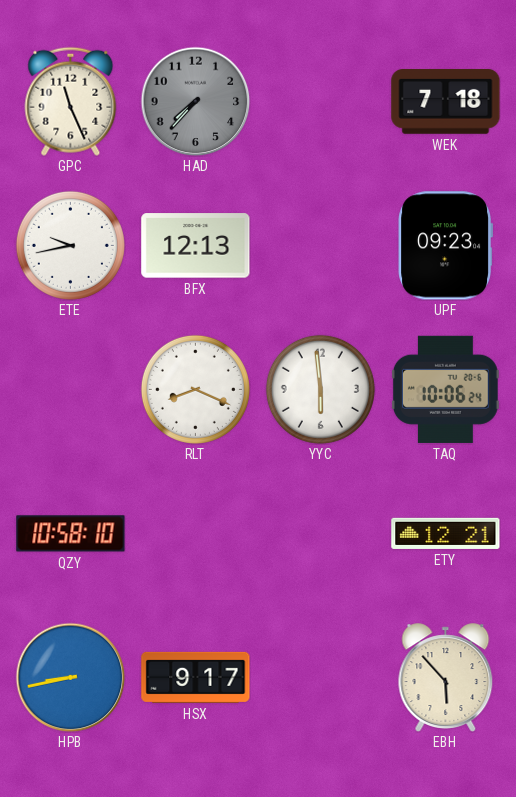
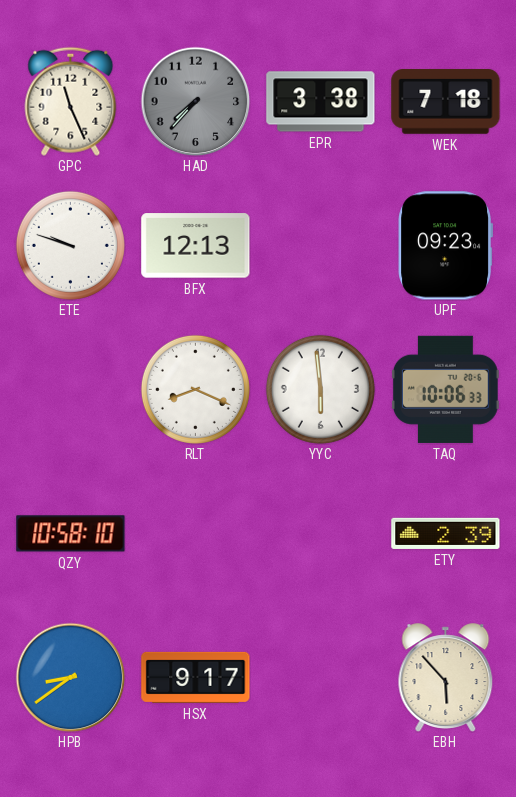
EPR: none -> 3:38 (321, 102)
ETE: 9:43 -> 9:48 (70, 245)
TAQ: 10:06:24 -> 10:06:33 (445, 389)
ETY: 12:21 -> 2:39 (446, 533)
HPB: 8:43 -> 8:39 (70, 677)
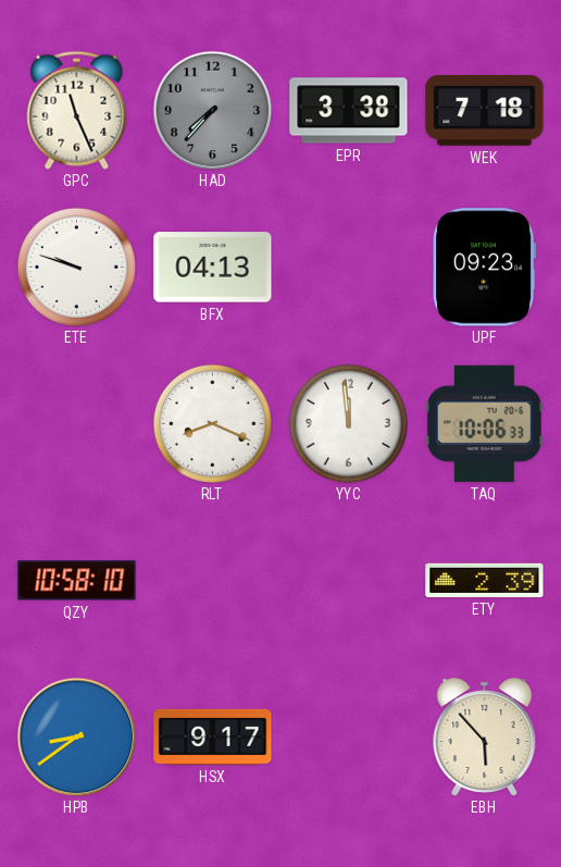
BFX: 12:13 -> 04:13 (213, 268)
YYC: 5:59 -> 11:59 (348, 423)
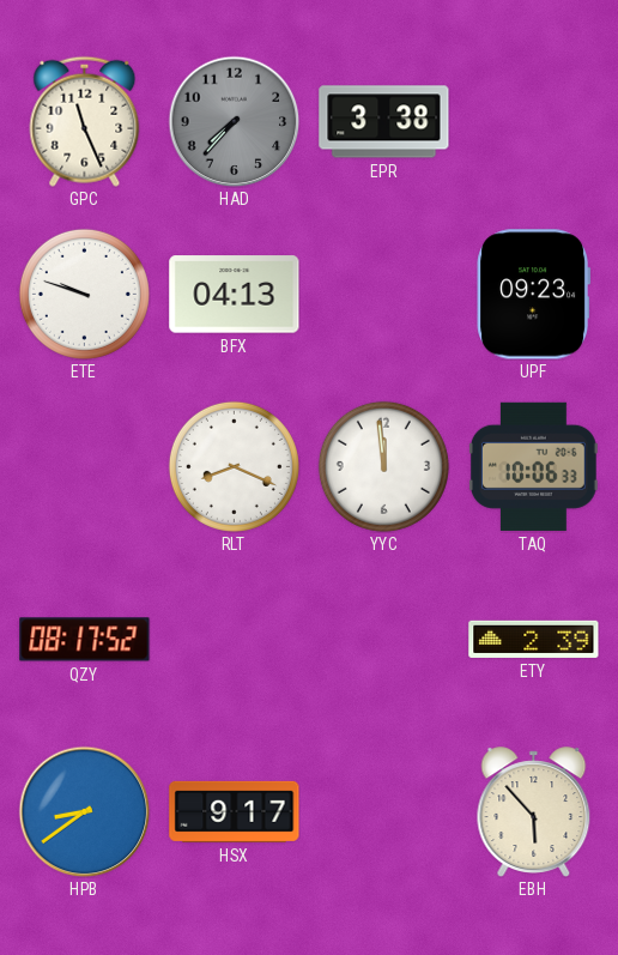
WEK: 7:18 -> none (485, 111)
QZY: 10:58 -> 08:17 (85, 640)
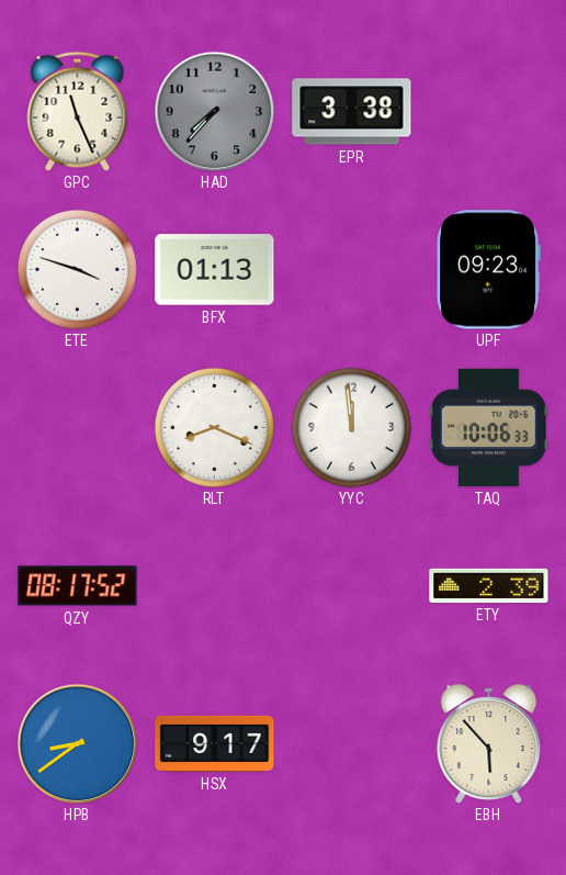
ETE: 9:48 -> 3:48 (77, 269)
BFX: 04:13 -> 01:13 (215, 270)
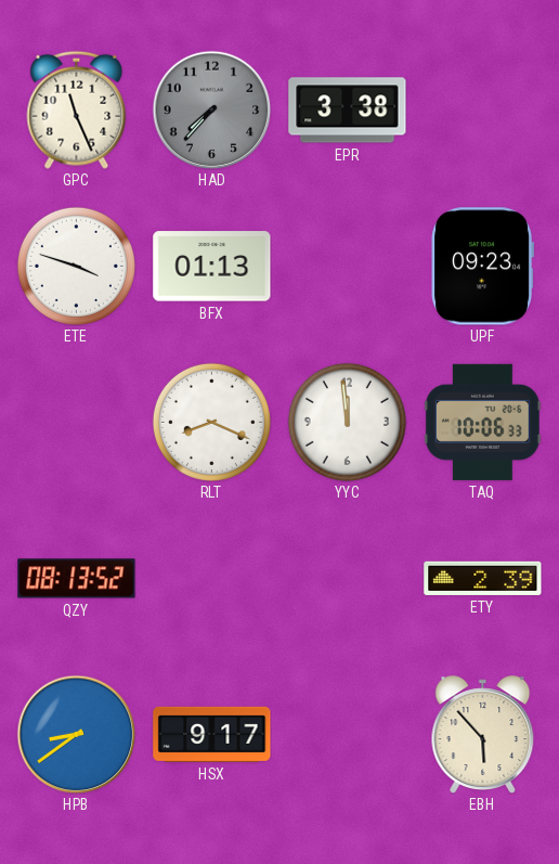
QZY: 08:17 -> 08:13 (77, 579)
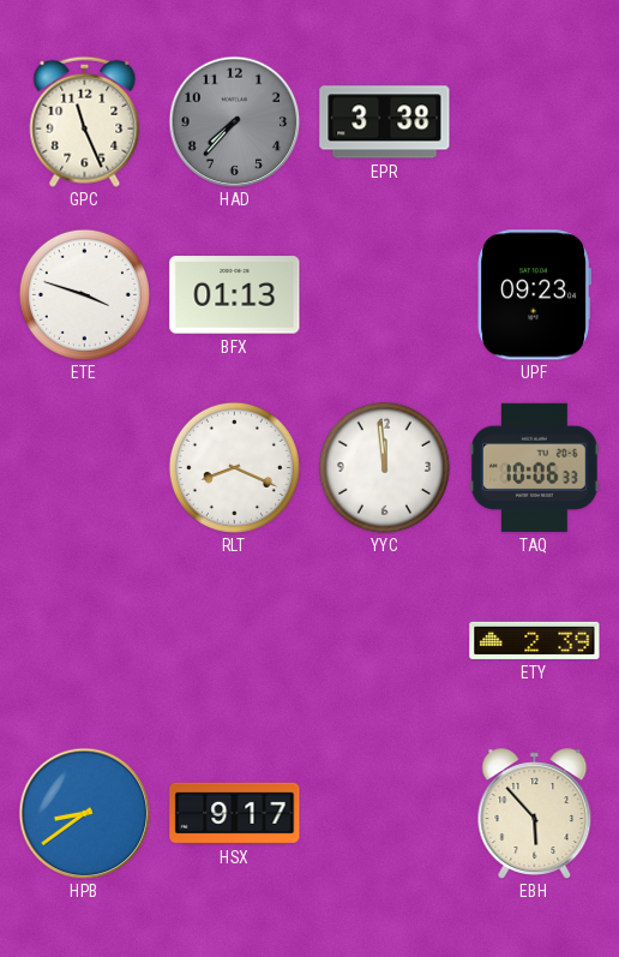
QZY: 08:13 -> none (77, 579)
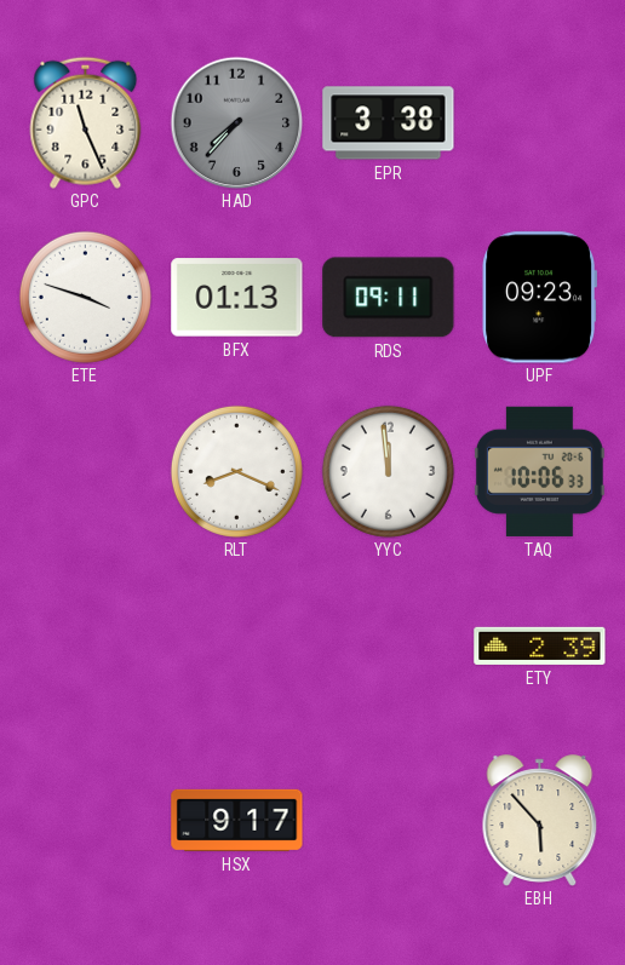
RDS: none -> 09:11 (389, 298)
HPB: 8:39 -> none (84, 813)
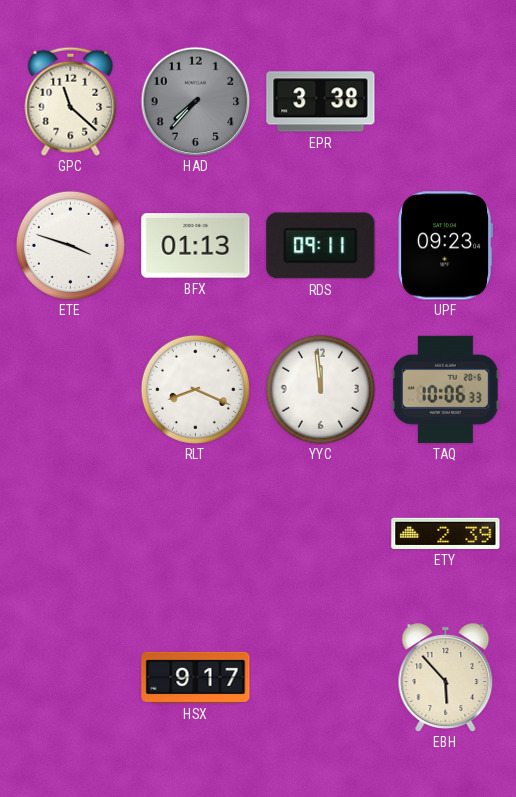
GPC: 11:26 -> 11:22 (71, 101)
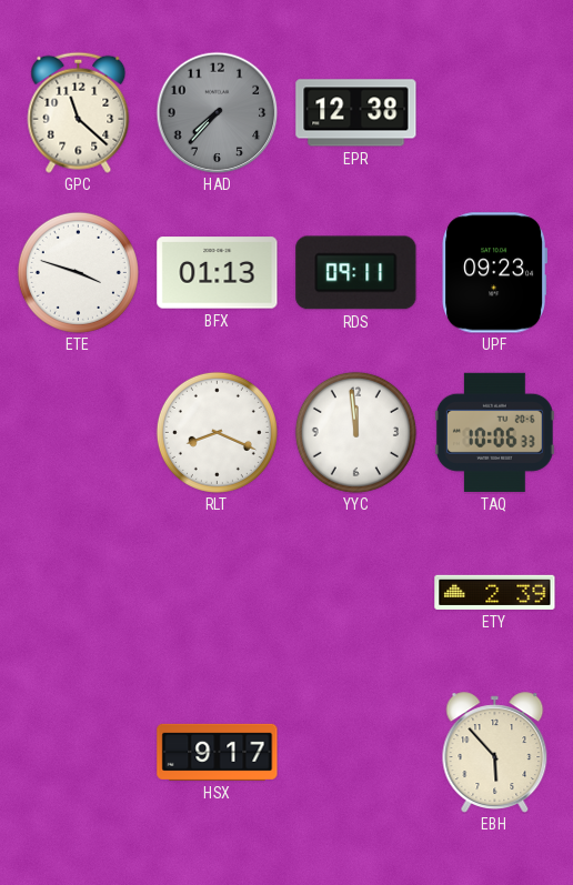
EPR: 3:38 -> 12:38 (356, 113)
